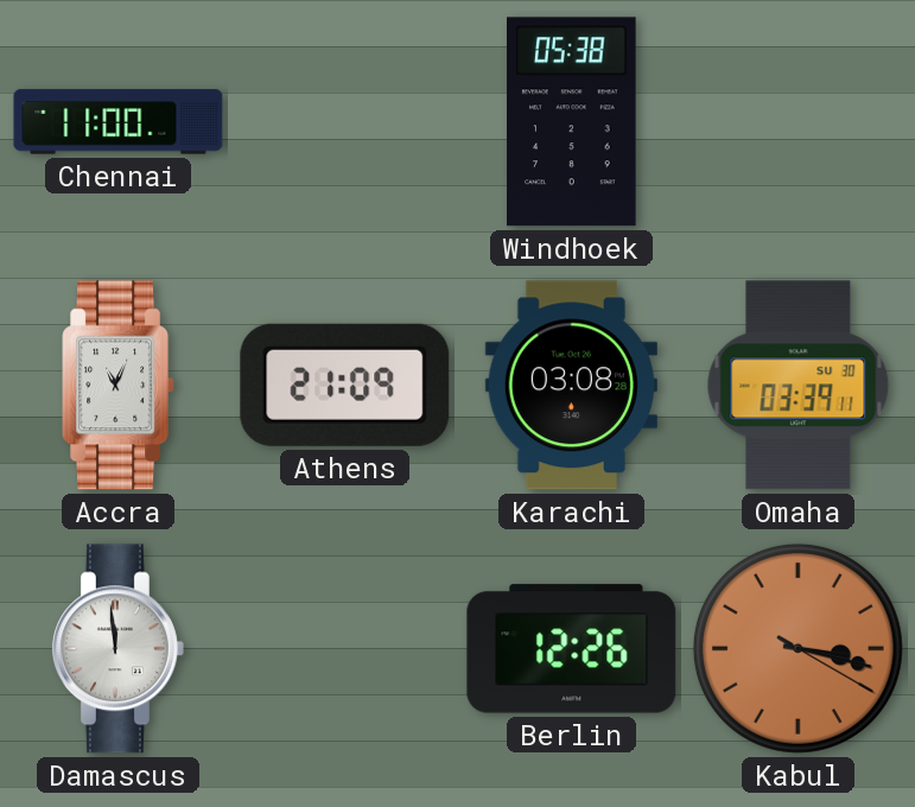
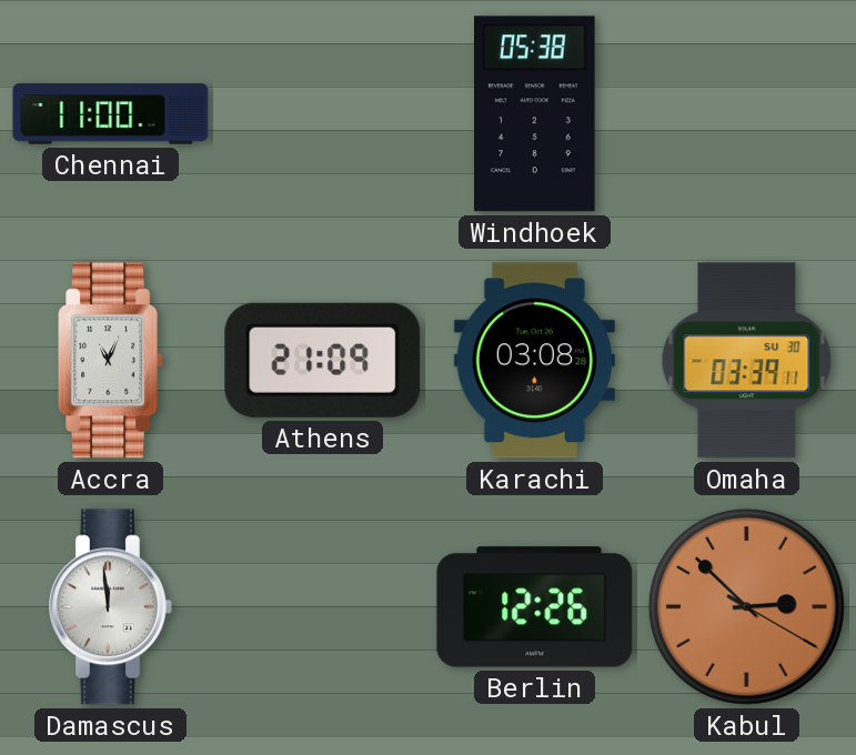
Kabul: 3:17 -> 2:52 (746, 606)
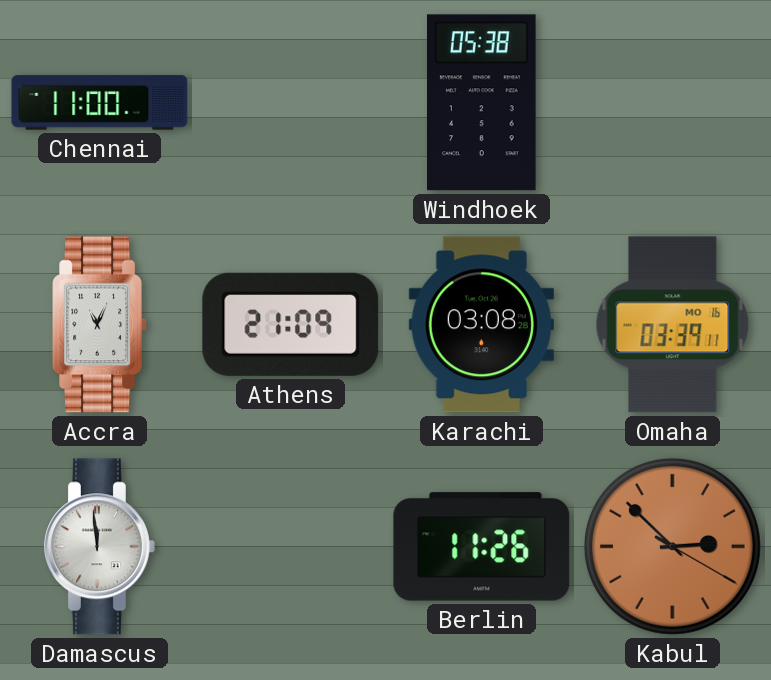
Omaha date: SU 30 -> MO 16 (673, 325)
Berlin: 12:26 -> 11:26 (482, 547)
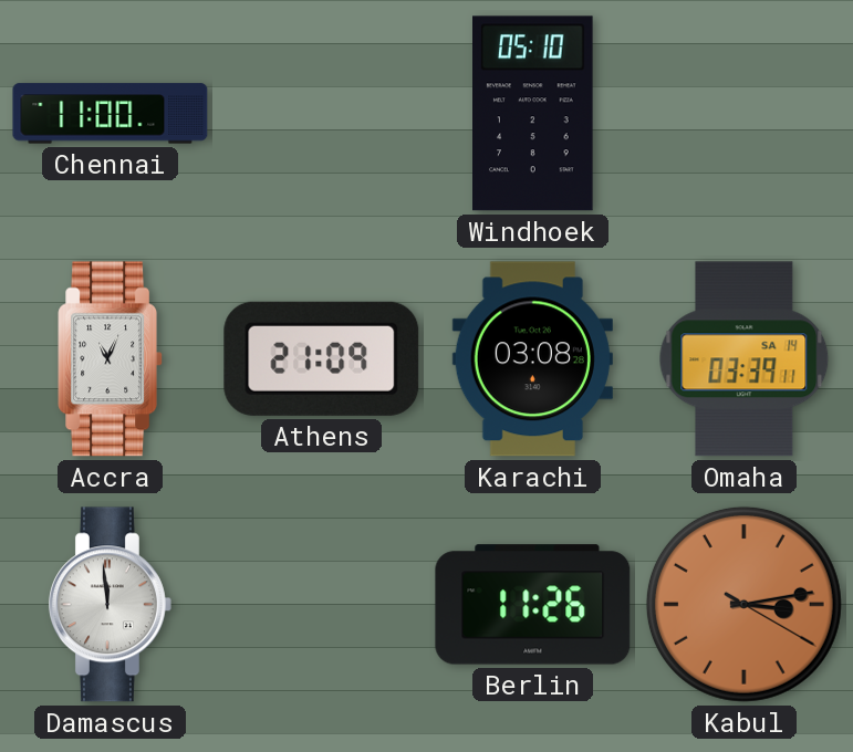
Windhoek: 05:38 -> 05:10 (533, 114)
Omaha date: MO 16 -> SA 14 (745, 359)
Kabul: 2:52 -> 3:13 (743, 604)
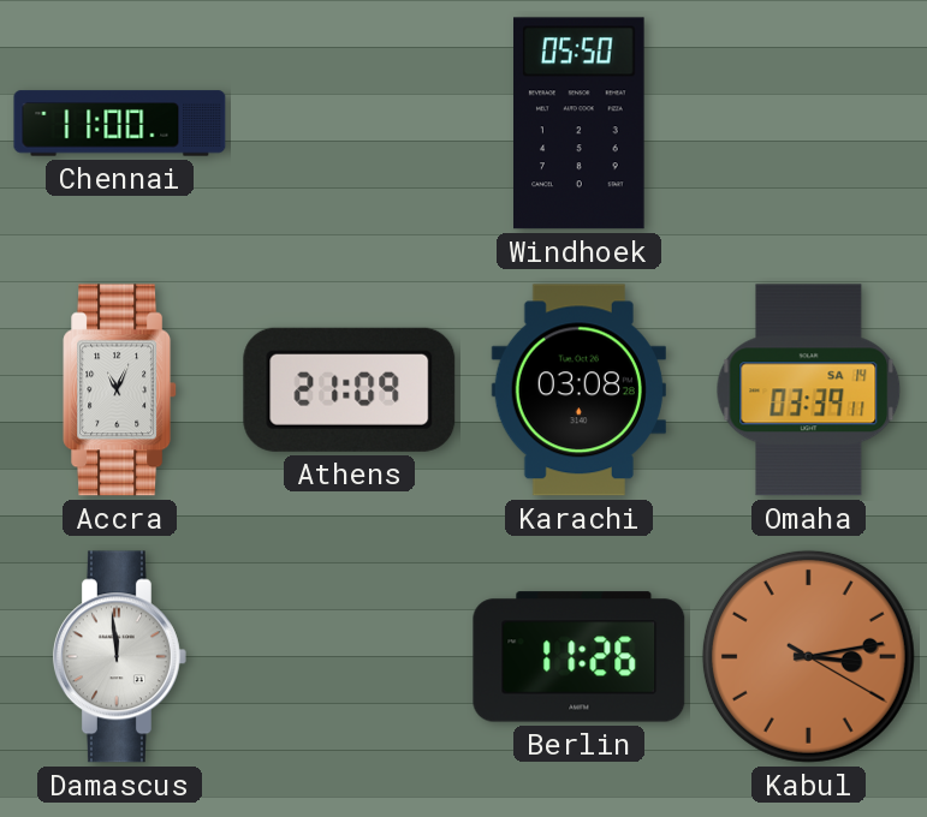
Windhoek: 05:10 -> 05:50 (580, 124)
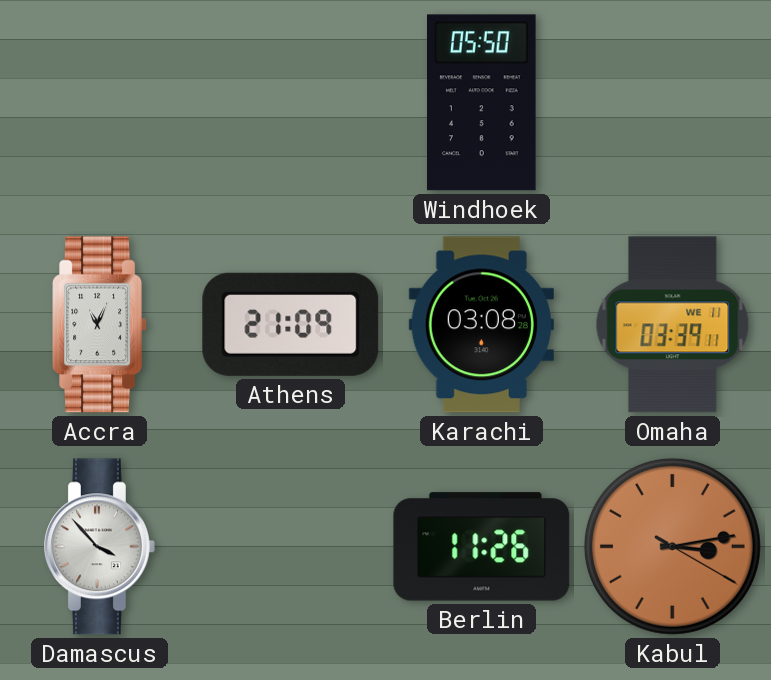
Chennai: 11:00 -> none (120, 124)
Omaha date: SA 14 -> WE 11 (673, 325)
Damascus: 11:59 -> 3:53 (99, 547)
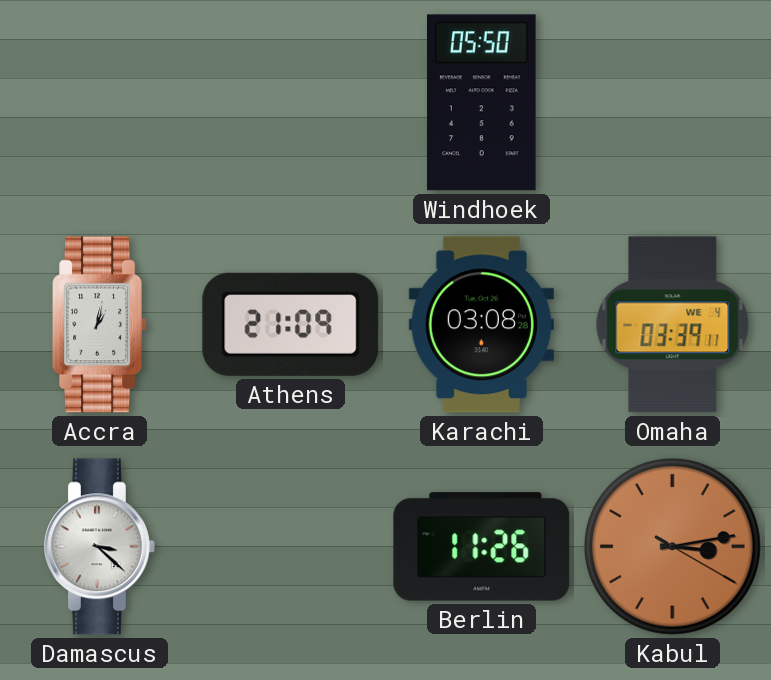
Accra: 11:04 -> 1:02 (100, 325)
Omaha date: WE 11 -> WE 4 (673, 325)
Damascus: 3:53 -> 3:22 (99, 547)
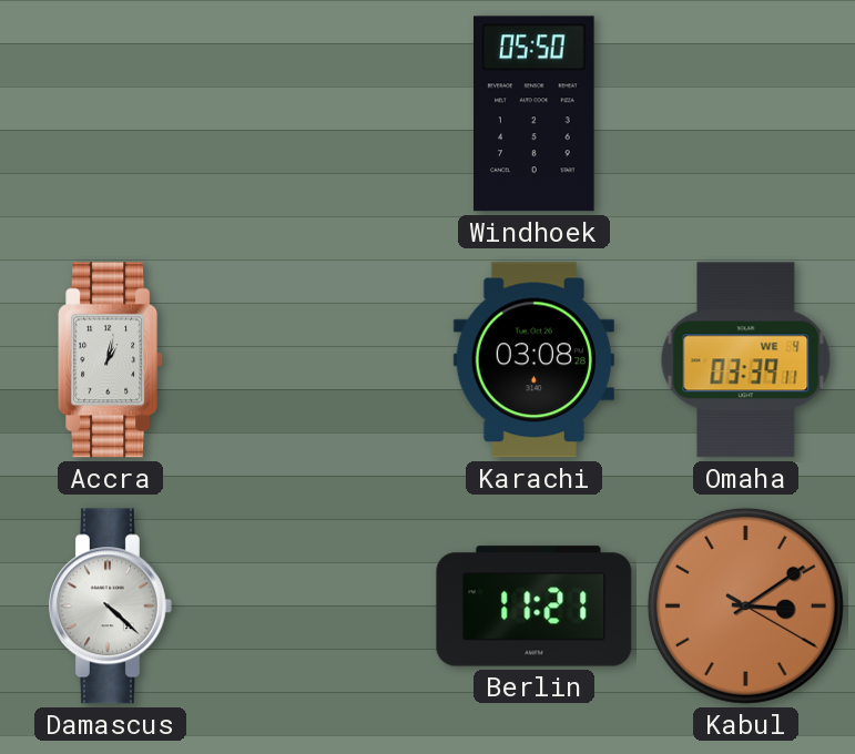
Athens: 21:09 -> none (291, 324)
Damascus: 3:22 -> 4:22 (110, 607)
Berlin: 11:26 -> 11:21 (535, 607)
Kabul: 3:13 -> 3:09 (745, 605)
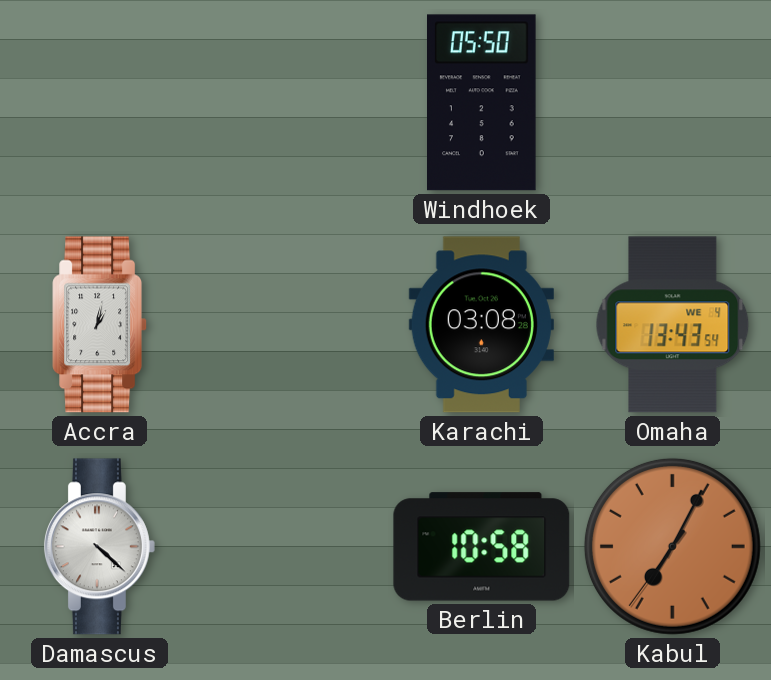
Omaha: 03:39 -> 13:43 (673, 325)
Berlin: 11:21 -> 10:58 (482, 547)
Kabul: 3:09 -> 7:04 (672, 546)
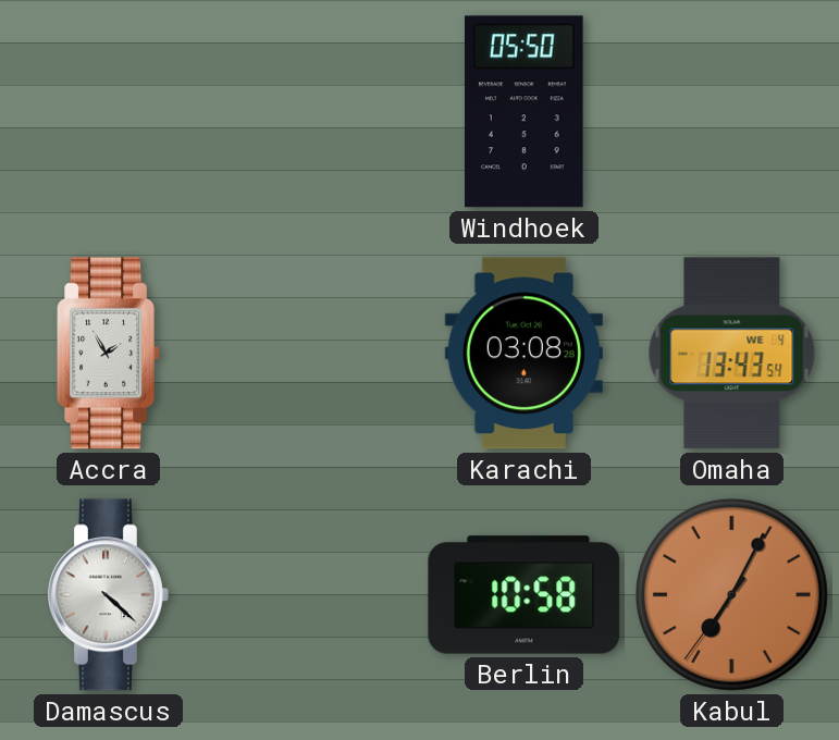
Accra: 1:02 -> 1:55 (109, 354)
